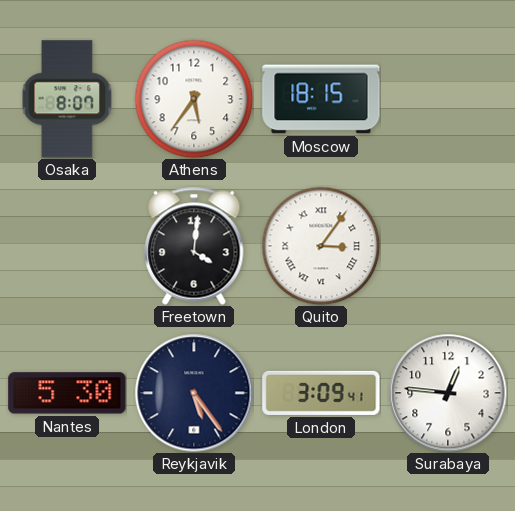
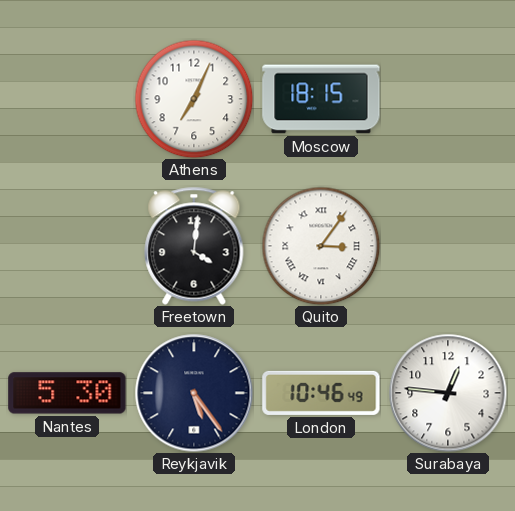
Osaka: 8:07 -> none (67, 99)
Athens: 5:36 -> 7:04 (194, 99)
London: 3:09 -> 10:46 (321, 393)
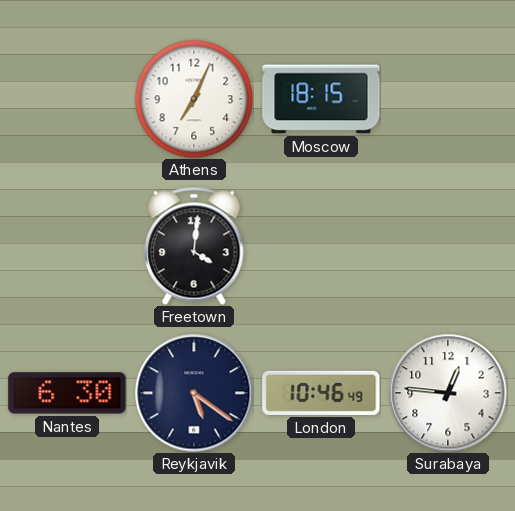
Quito: 3:06 -> none (321, 246)
Nantes: 5:30 -> 6:30 (67, 393)
Reykjavik: 5:24 -> 5:21 (194, 393)
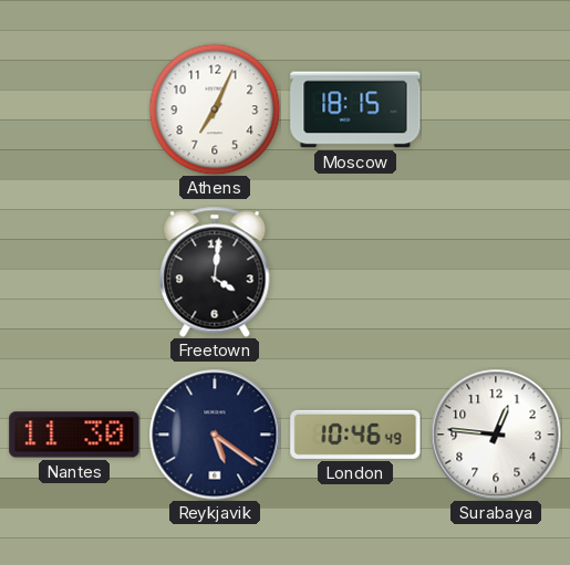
Nantes: 6:30 -> 11:30 (74, 435)
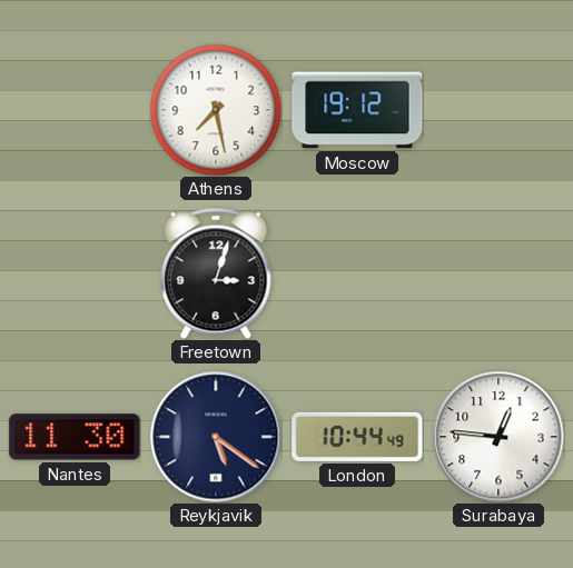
Athens: 7:04 -> 7:28 (216, 110)
Moscow: 18:15 -> 19:12 (357, 110)
Freetown: 4:01 -> 3:03 (216, 273)
London: 10:46 -> 10:44 (357, 437)
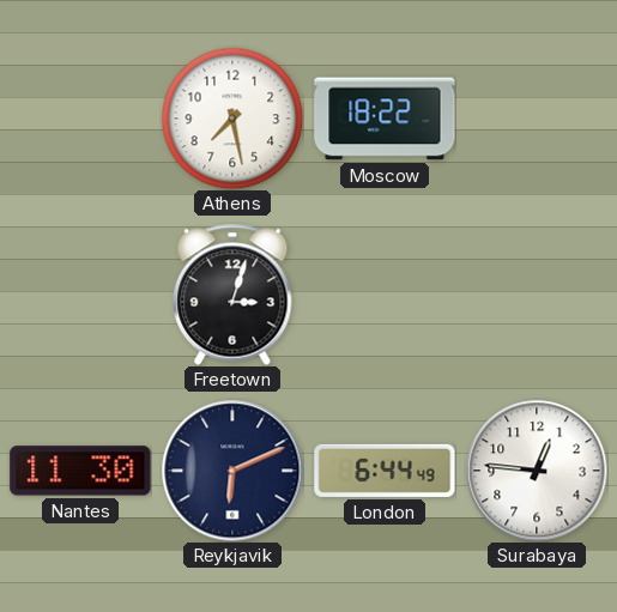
Moscow: 19:12 -> 18:22 (385, 119)
Reykjavik: 5:21 -> 6:11 (232, 471)
London: 10:44 -> 6:44 (385, 471)
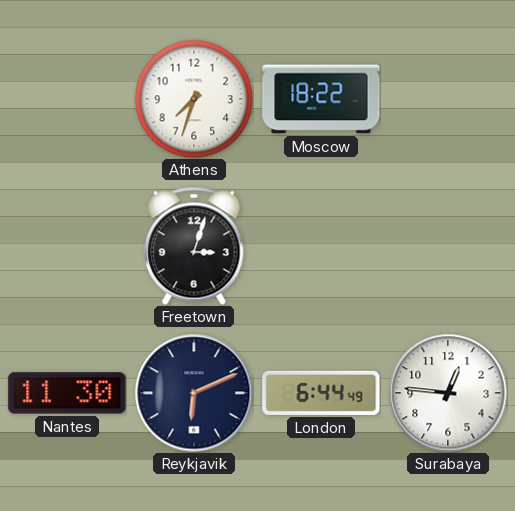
Athens: 7:28 -> 7:33 (194, 99)
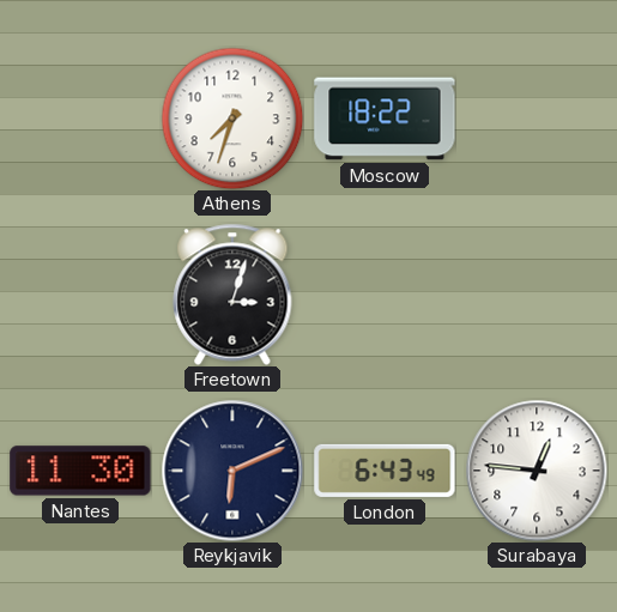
London: 6:44 -> 6:43 (385, 471)
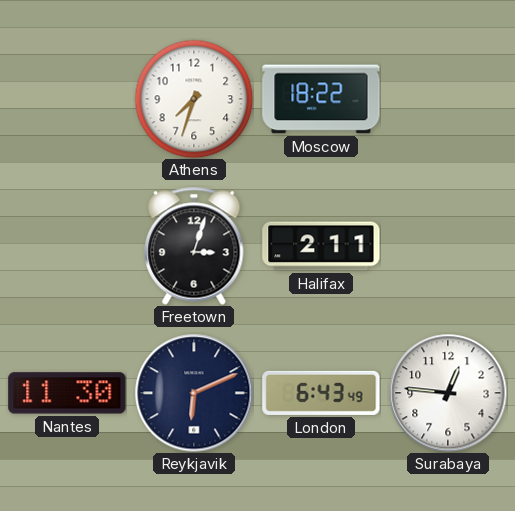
Halifax: none -> 2:11 (321, 246)
